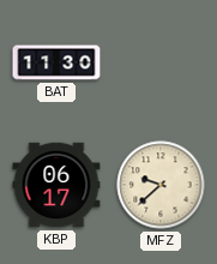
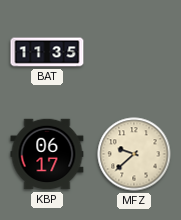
BAT: 11:30 -> 11:35 (47, 52)
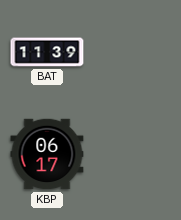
BAT: 11:35 -> 11:39 (47, 52)
MFZ: 9:38 -> none (134, 154)
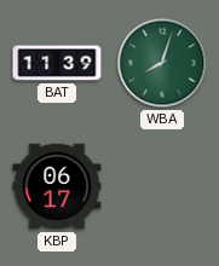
WBA: none -> 8:03 (162, 63)
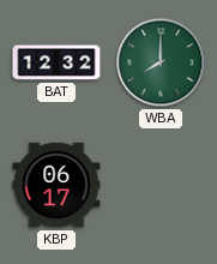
BAT: 11:39 -> 12:32 (56, 62)
WBA: 8:03 -> 8:00 (161, 62)
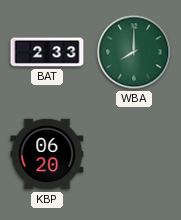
BAT: 12:32 -> 2:33 (47, 52)
KBP: 06:17 -> 06:20 (47, 154)
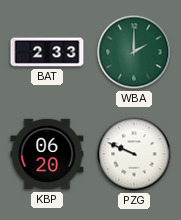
WBA: 8:00 -> 2:00 (134, 52)
PZG: none -> 9:49 (134, 154)
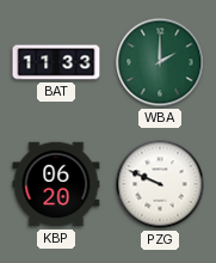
BAT: 2:33 -> 11:33 (56, 62)
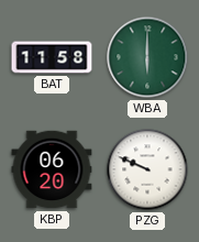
BAT: 11:33 -> 11:58 (52, 57)
WBA: 2:00 -> 6:00 (147, 57)
